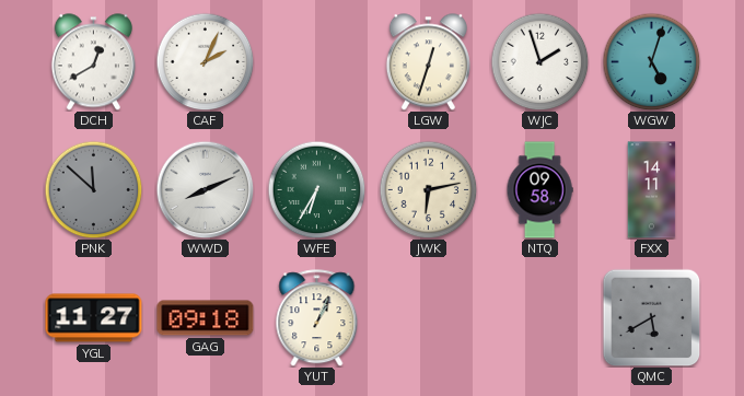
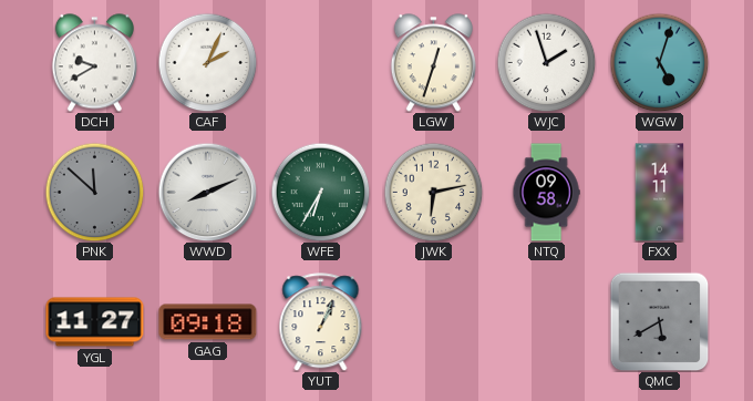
DCH: 12:40 -> 9:40 (94, 63)
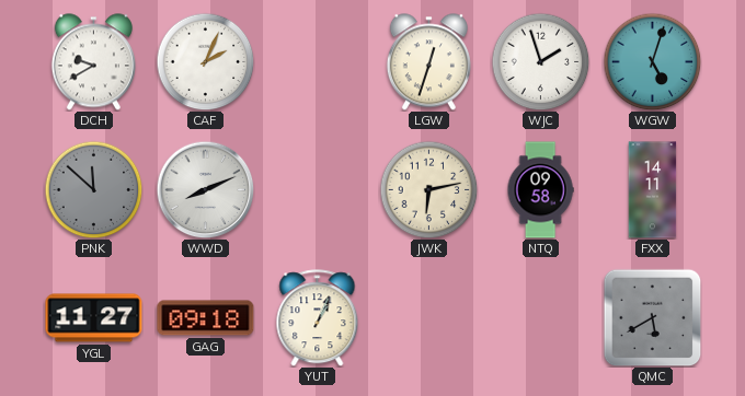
WFE: 6:35 -> none (320, 192)
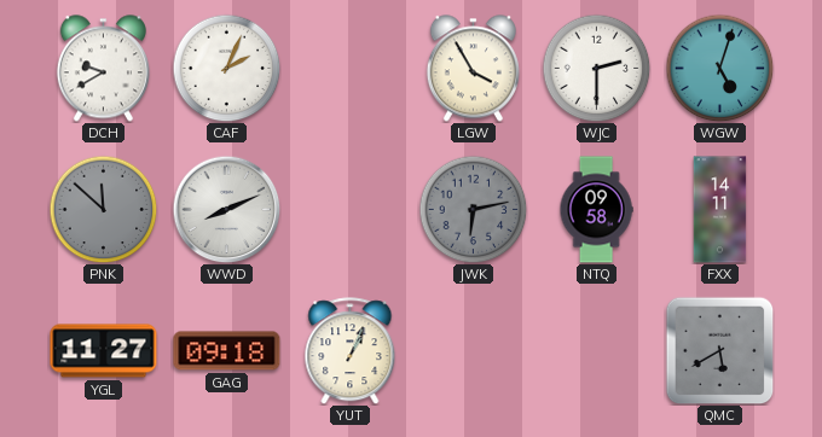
LGW: 12:33 -> 3:55 (473, 69)
WJC: 1:57 -> 2:30 (596, 68)
JWK dial: cream -> grey (473, 209)
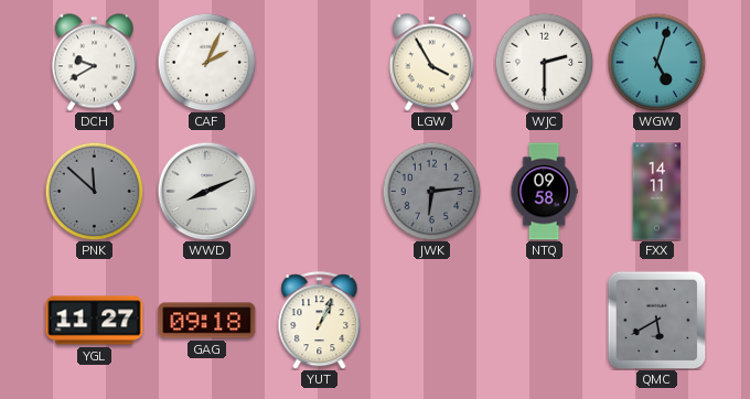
JWK: 6:13 -> 6:14 (431, 191)
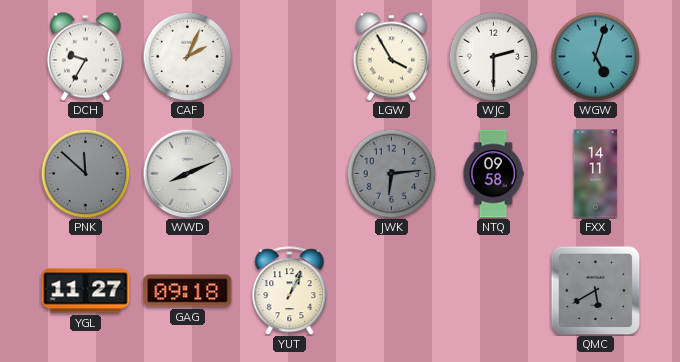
DCH: 9:40 -> 9:35 (85, 57)
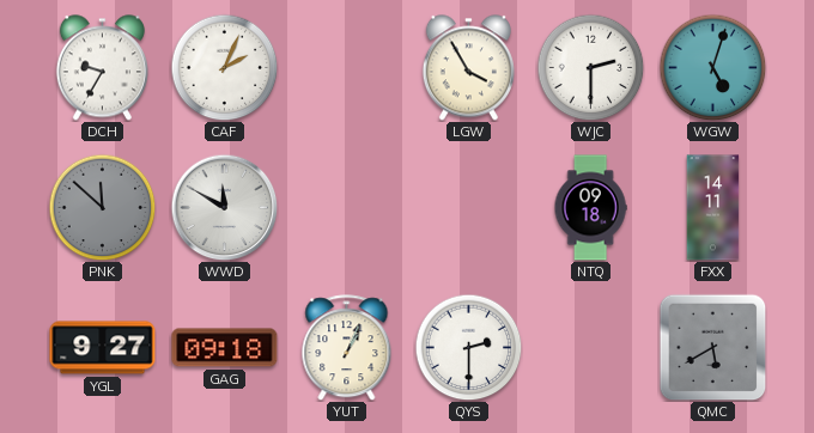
WWD: 8:11 -> 11:50 (224, 207)
JWK: 6:14 -> none (391, 173)
NTQ: 09:58 -> 09:18 (590, 208)
YGL: 11:27 -> 9:27 (103, 348)
QYS: none -> 2:30 (468, 347)
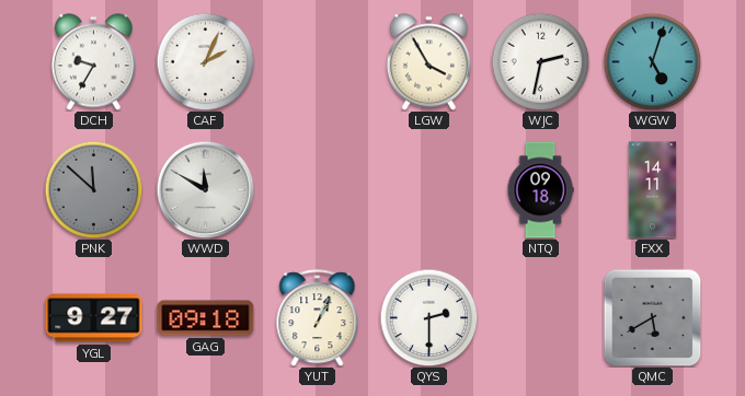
WJC: 2:30 -> 2:32 (540, 61)
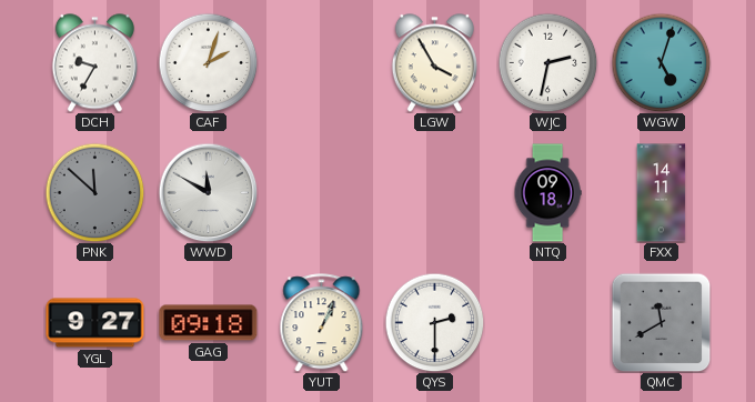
CAF: 2:04 -> 2:03 (208, 62)
QMC: 5:40 -> 11:40 (661, 322)
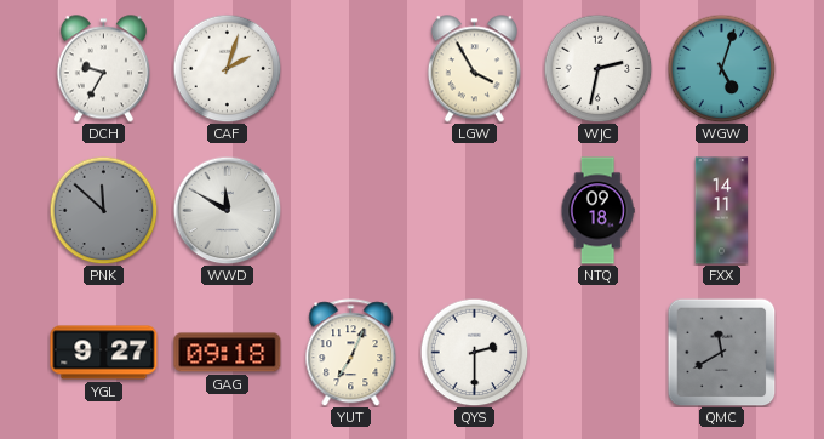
YUT: 1:04 -> 7:04 (351, 353)
